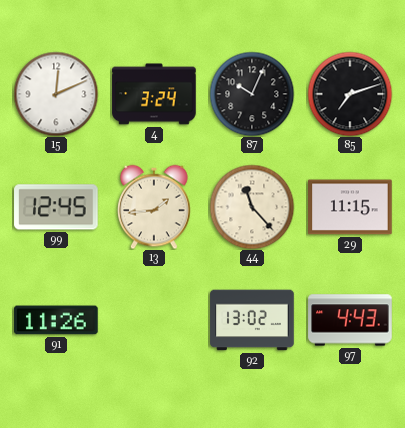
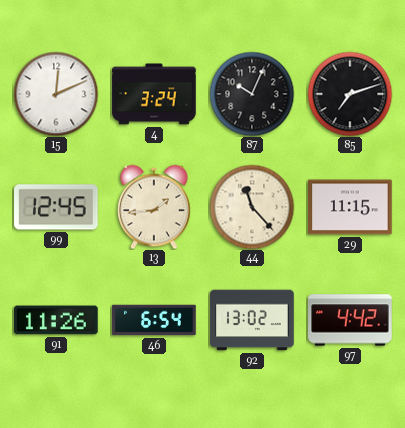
46: none -> 6:54 (154, 320)
97: 4:43 -> 4:42 (350, 320)
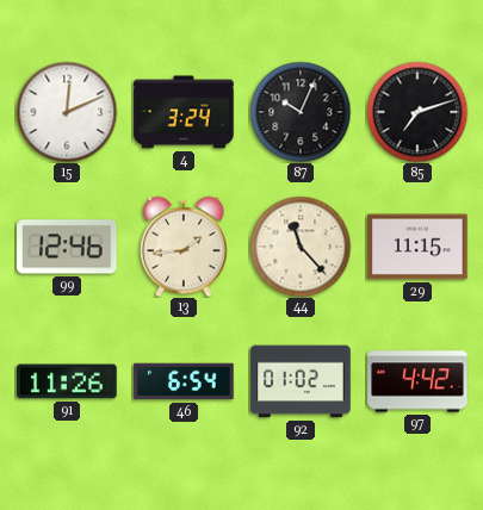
99: 12:45 -> 12:46 (67, 247)
92: 13:02 -> 01:02 (301, 381)
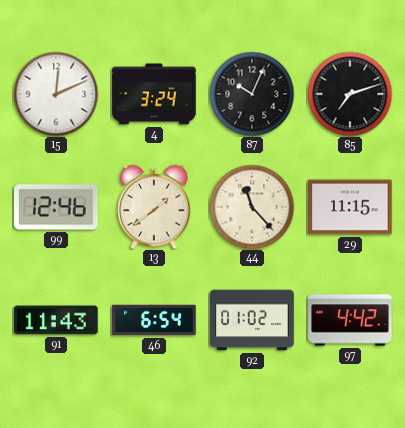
13: 1:44 -> 1:39 (154, 207)
91: 11:26 -> 11:43 (56, 320)
